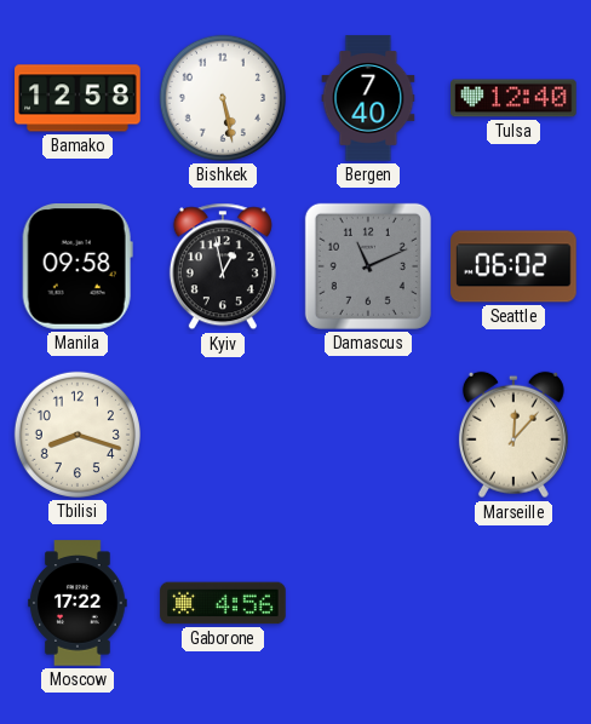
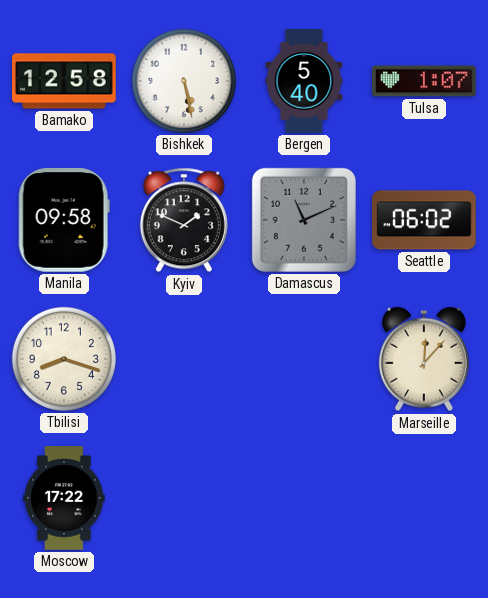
Bergen: 7:40 -> 5:40 (304, 81)
Tulsa: 12:40 -> 1:07 (424, 81)
Kyiv: 12:58 -> 1:49 (184, 220)
Gaborone: 4:56 -> none (223, 603)
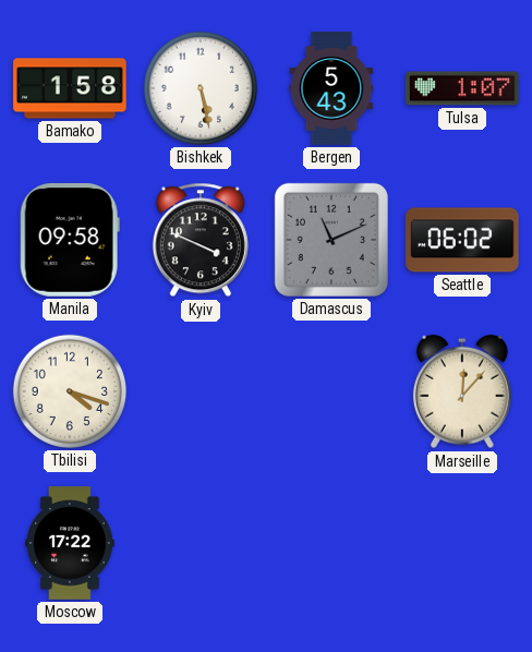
Bamako: 12:58 -> 1:58 (70, 88)
Bergen: 5:40 -> 5:43 (331, 88)
Kyiv: 1:49 -> 3:49 (201, 240)
Tbilisi: 8:18 -> 4:18 (70, 391)
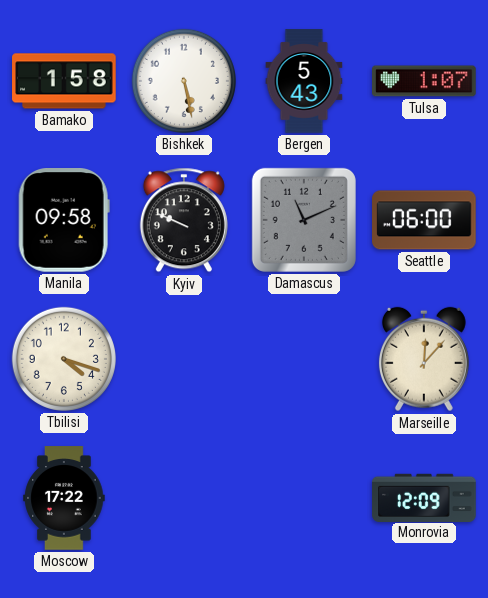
Kyiv: 3:49 -> 9:49 (184, 220)
Seattle: 06:02 -> 06:00 (424, 220)
Monrovia: none -> 12:09 (424, 497)
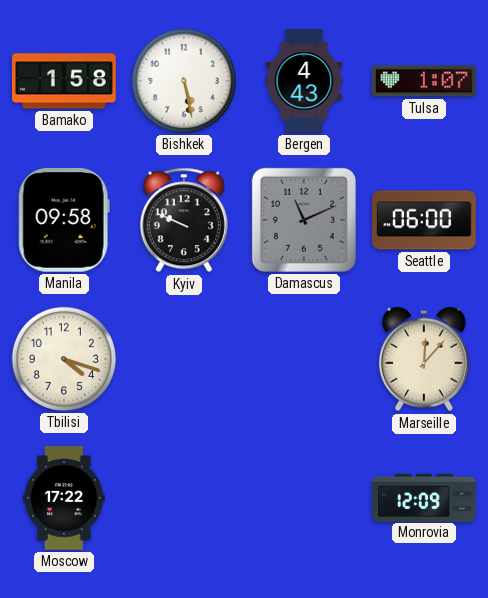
Bergen: 5:43 -> 4:43 (304, 81)
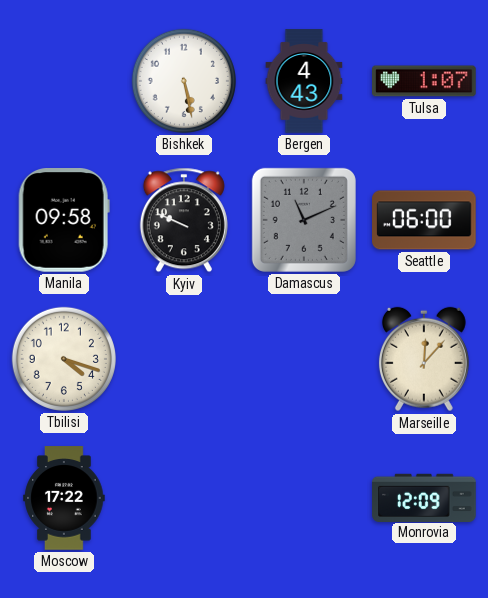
Bamako: 1:58 -> none (64, 81)
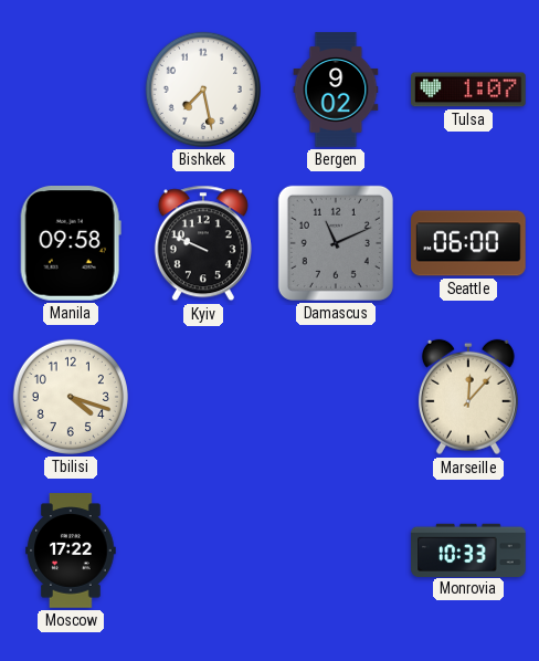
Bishkek: 5:28 -> 7:28 (203, 90)
Bergen: 4:43 -> 9:02 (336, 90)
Monrovia: 12:09 -> 10:33 (468, 549)
